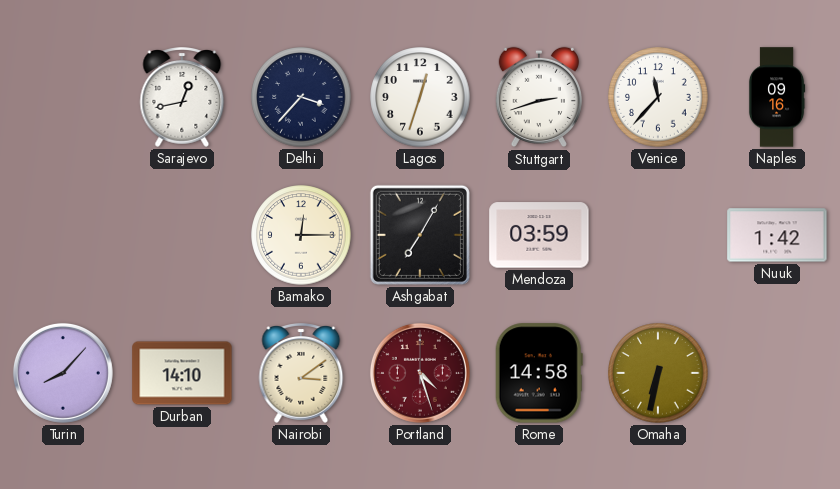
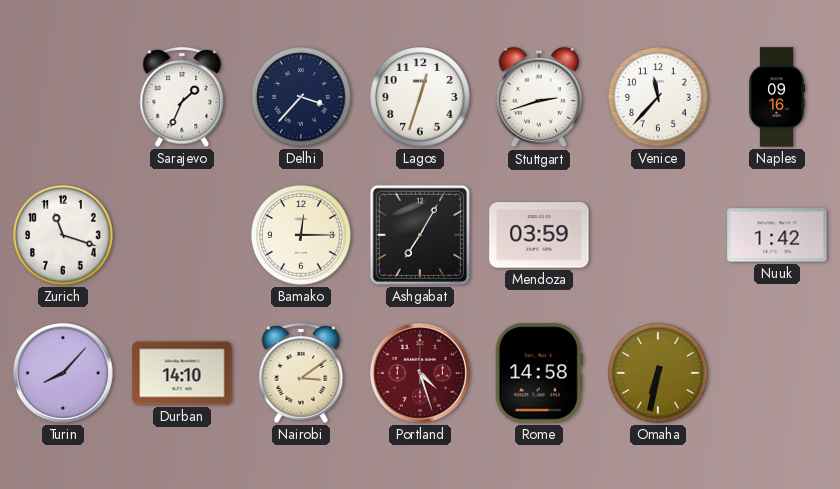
Sarajevo: 12:43 -> 1:34 (182, 97)
Zurich: none -> 11:18 (63, 235)
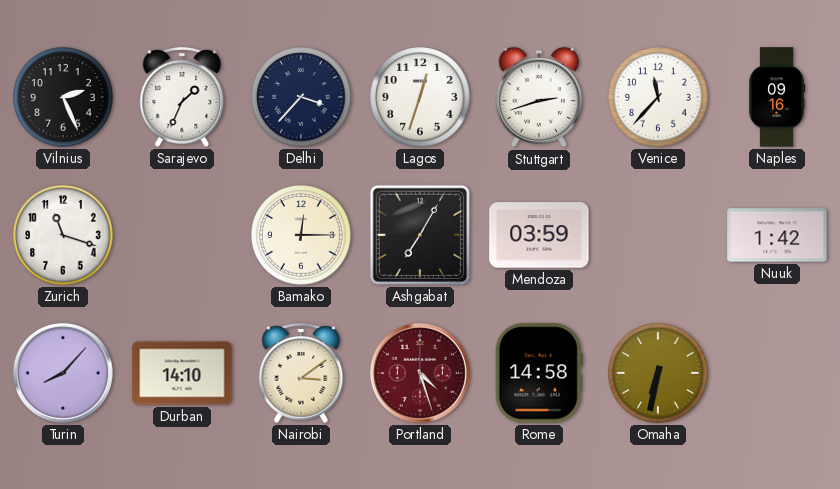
Vilnius: none -> 2:26 (63, 97)
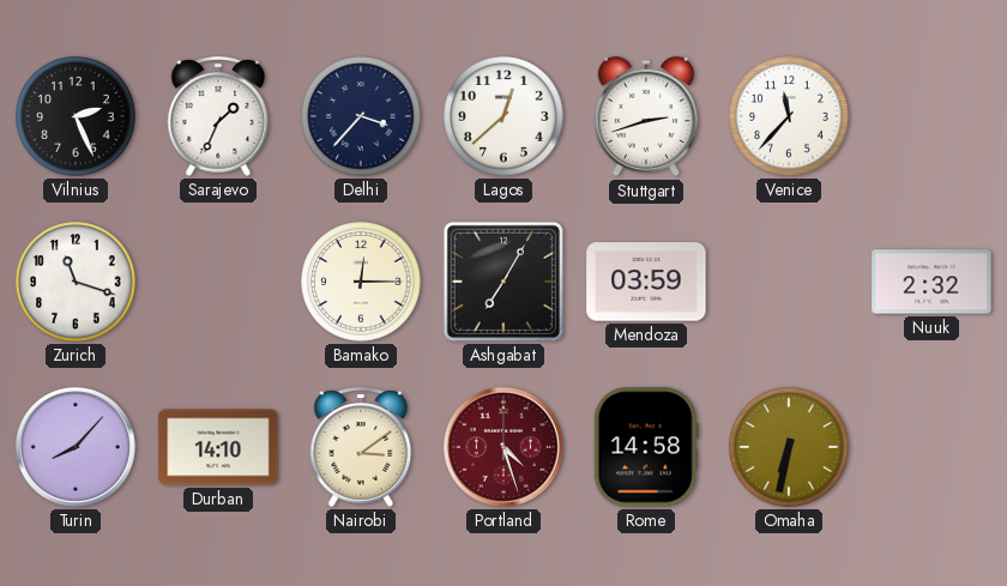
Lagos: 12:33 -> 12:38 (503, 116)
Naples: 09:16 -> none (777, 97)
Nuuk: 1:42 -> 2:32 (931, 282)
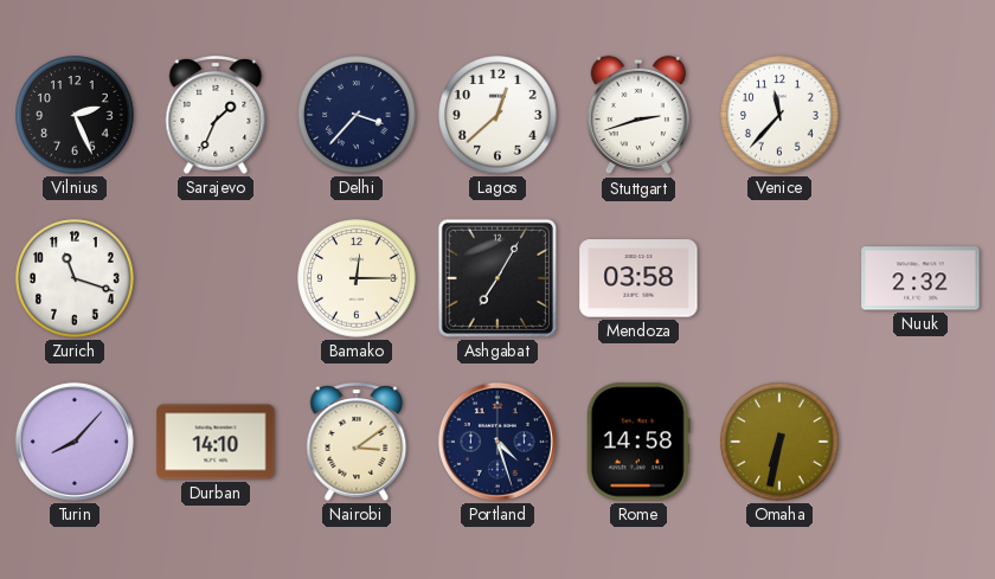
Mendoza: 03:59 -> 03:58 (638, 278)
Portland dial: burgundy -> navy (497, 442)
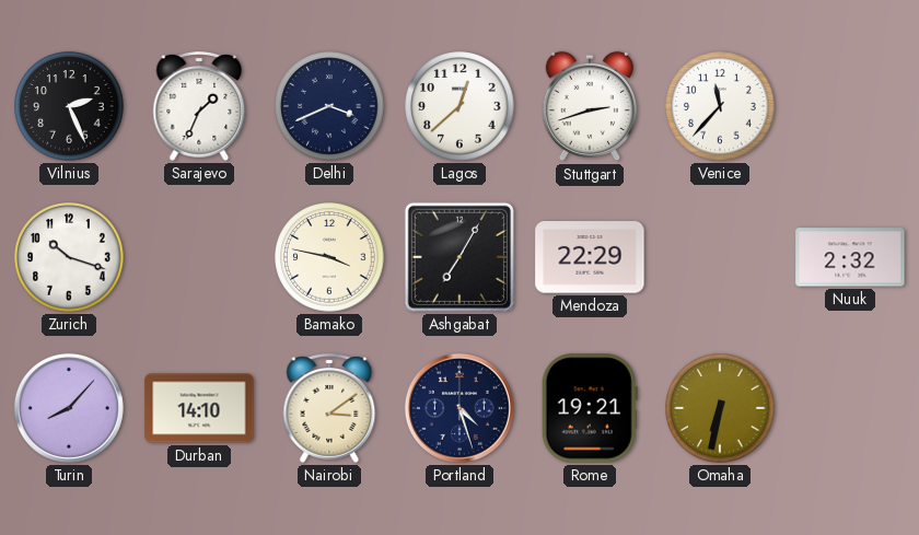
Delhi: 3:37 -> 3:41 (329, 106)
Zurich: 11:18 -> 10:18 (69, 257)
Bamako: 12:15 -> 3:47 (329, 257)
Mendoza: 03:58 -> 22:29 (590, 257)
Rome: 14:58 -> 19:21 (590, 408)
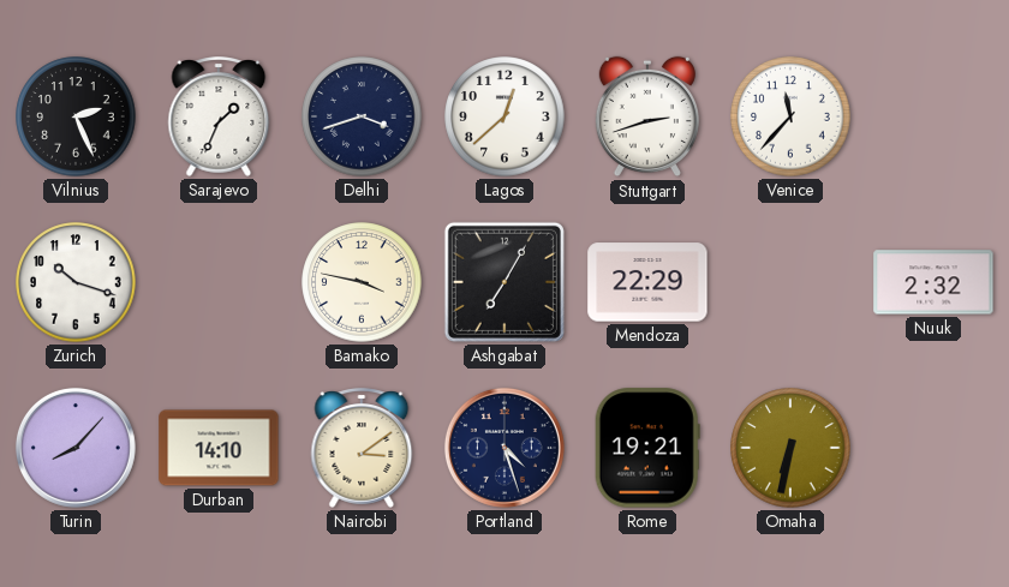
Delhi: 3:41 -> 3:42 (362, 116)
